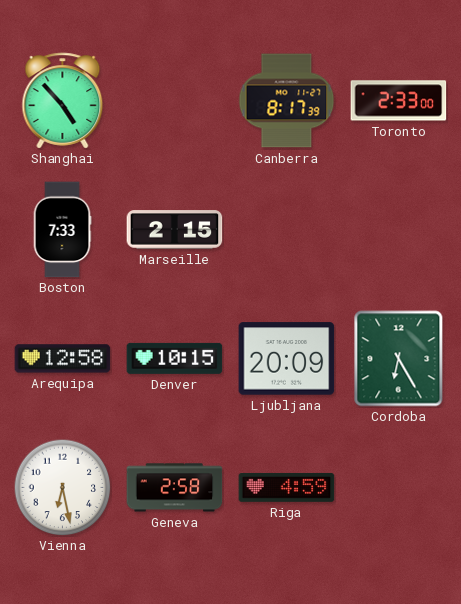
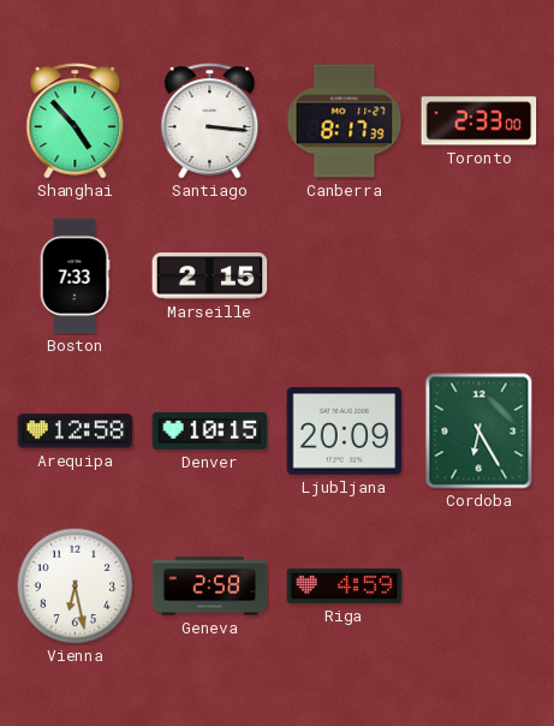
Santiago: none -> 3:16 (210, 121)
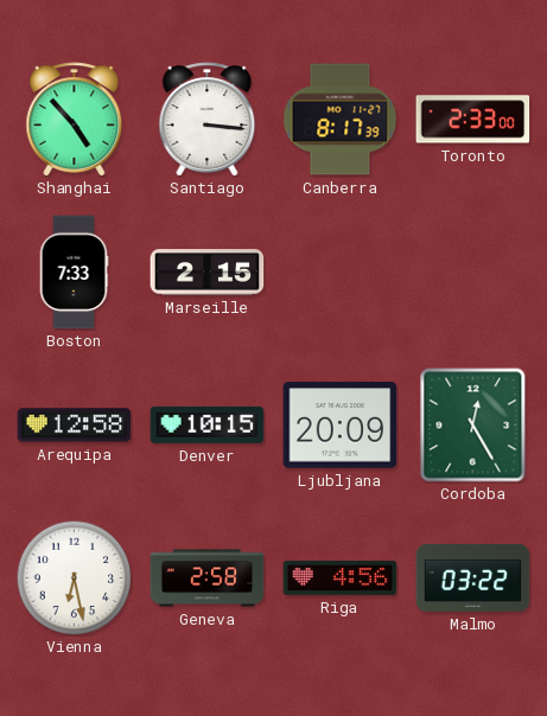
Cordoba: 6:25 -> 12:25 (473, 426)
Riga: 4:59 -> 4:56 (341, 577)
Malmo: none -> 03:22 (473, 577)
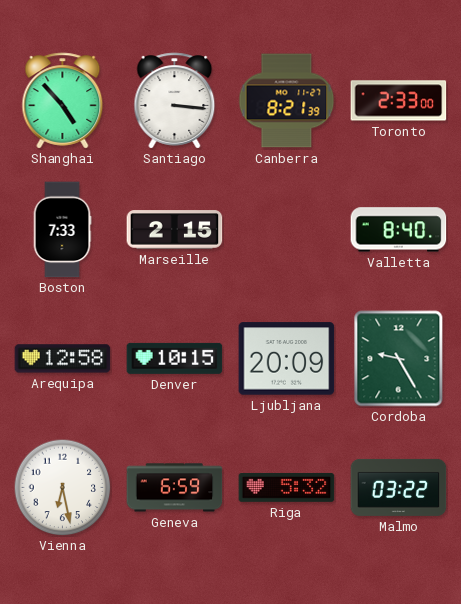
Canberra: 8:17 -> 8:21 (287, 101)
Valletta: none -> 8:40 (399, 230)
Cordoba: 12:25 -> 9:25 (399, 359)
Geneva: 2:58 -> 6:59 (175, 488)
Riga: 4:56 -> 5:32 (287, 487)
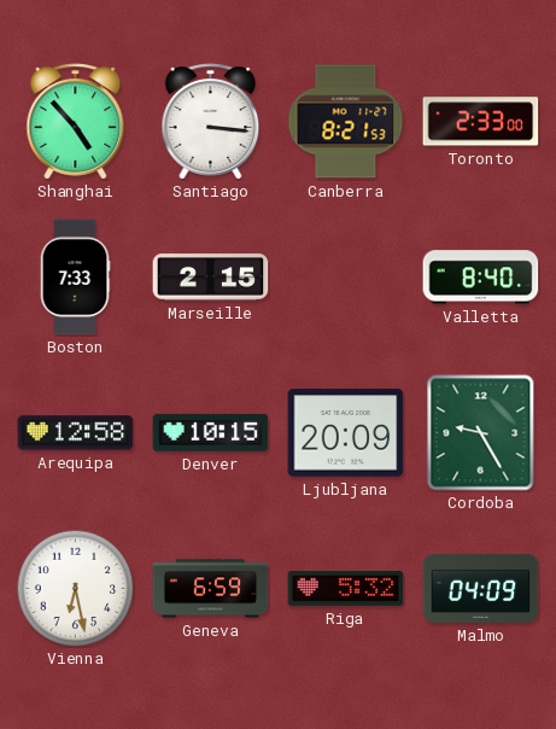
Canberra: 8:21:39 -> 8:21:53 (346, 122)
Malmo: 03:22 -> 04:09 (481, 588)
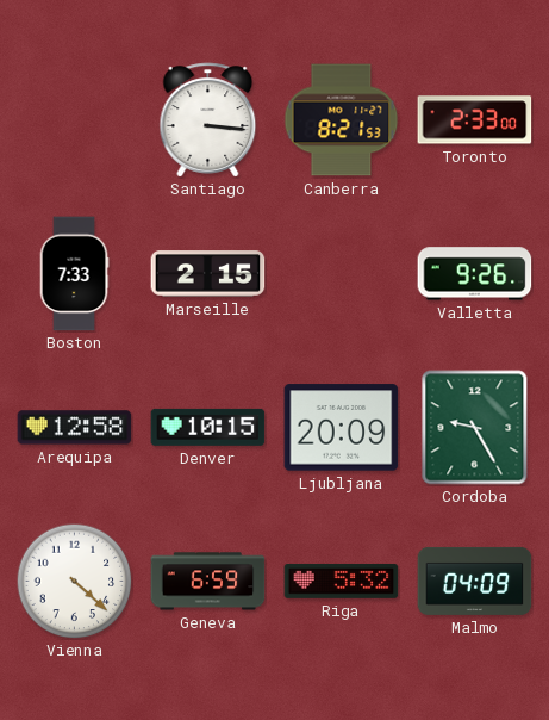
Shanghai: 4:53 -> none (76, 122)
Valletta: 8:40 -> 9:26 (475, 274)
Vienna: 6:28 -> 4:22 (74, 581)
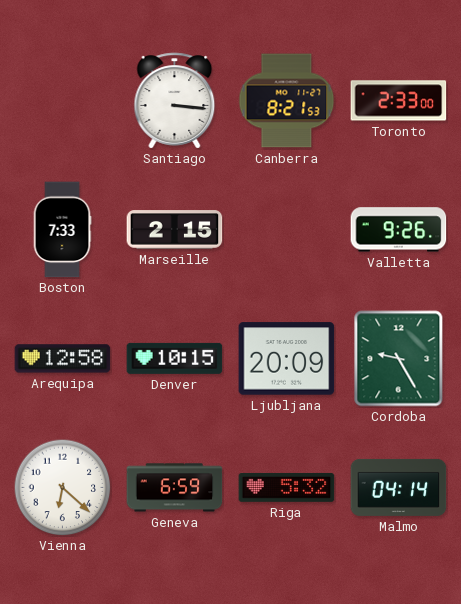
Vienna: 4:22 -> 6:22 (62, 487)
Malmo: 04:09 -> 04:14 (399, 487)
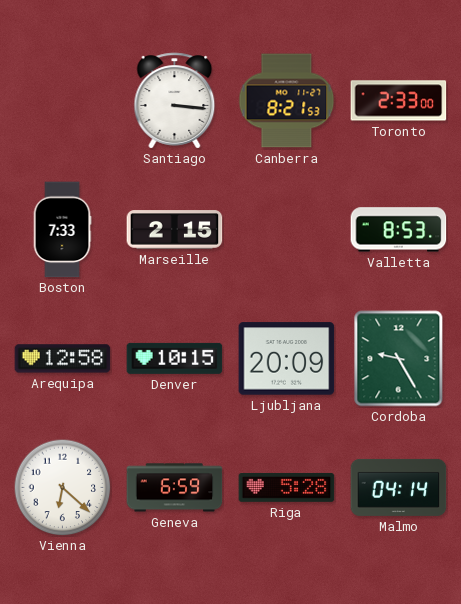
Valletta: 9:26 -> 8:53 (399, 230)
Riga: 5:32 -> 5:28 (287, 487)
